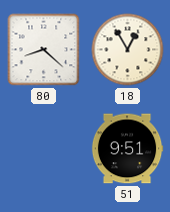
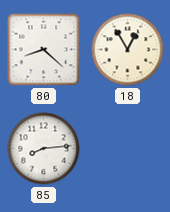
85: none -> 8:14 (44, 149)
51: 9:51 -> none (127, 149)
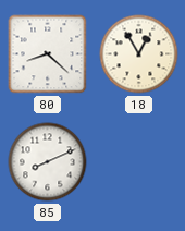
85: 8:14 -> 8:11 (48, 162)
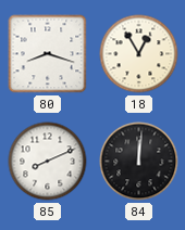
80: 8:22 -> 8:18 (48, 54)
84: none -> 12:01 (139, 162)
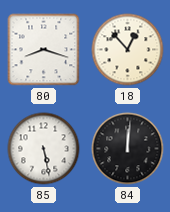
18: 12:55 -> 12:53 (128, 50)
85: 8:11 -> 5:28 (44, 149)
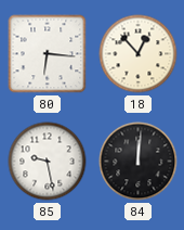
80: 8:18 -> 6:16 (48, 54)
85: 5:28 -> 9:28 (48, 162)
